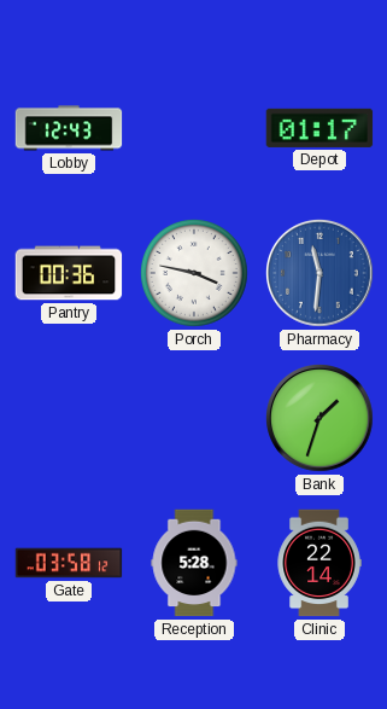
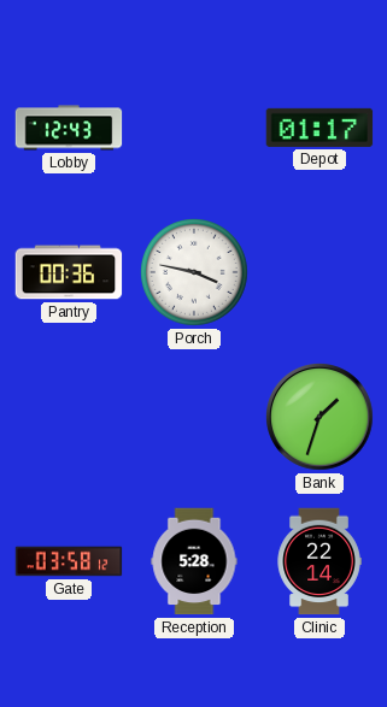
Pharmacy: 11:31 -> none (321, 274)
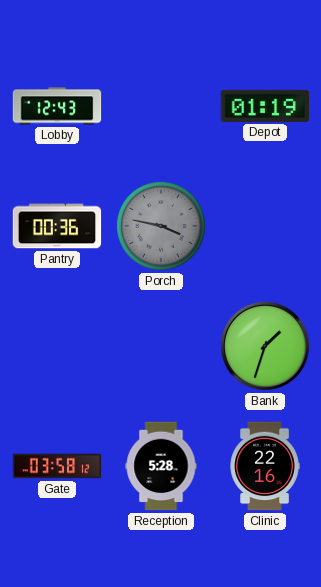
Depot: 01:17 -> 01:19 (265, 106)
Porch dial: white -> grey (162, 227)
Clinic: 22:14 -> 22:16 (265, 466)
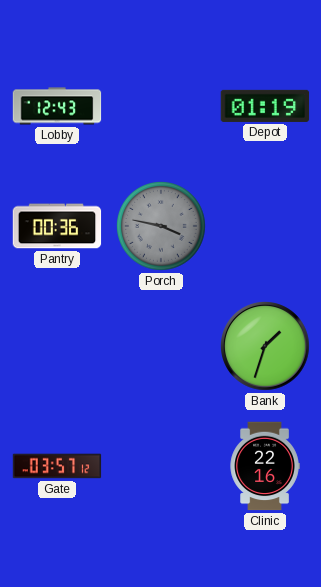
Gate: 03:58 -> 03:57 (57, 466)
Reception: 5:28 -> none (161, 466)
